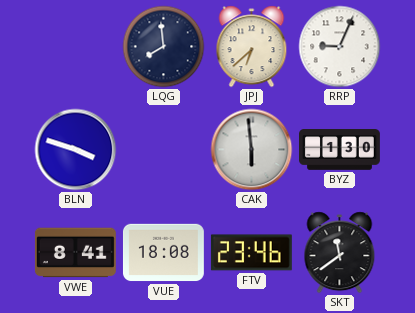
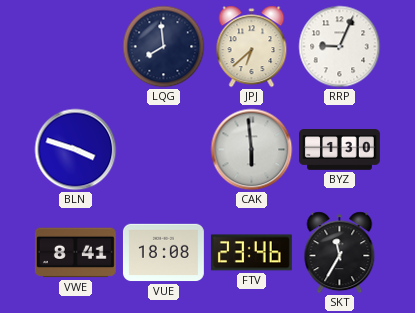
SKT: 11:39 -> 11:35 (340, 253)
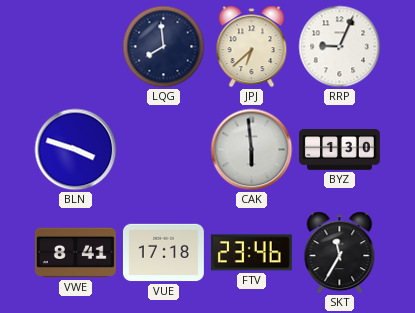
VUE: 18:08 -> 17:18 (163, 253)
